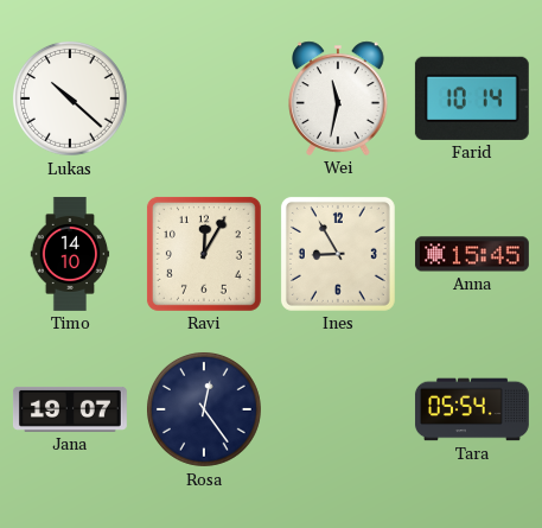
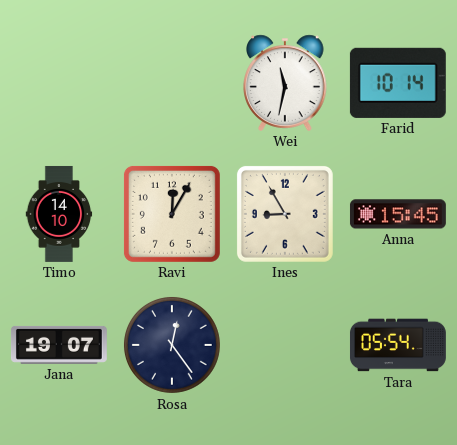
Lukas: 10:22 -> none (70, 98)
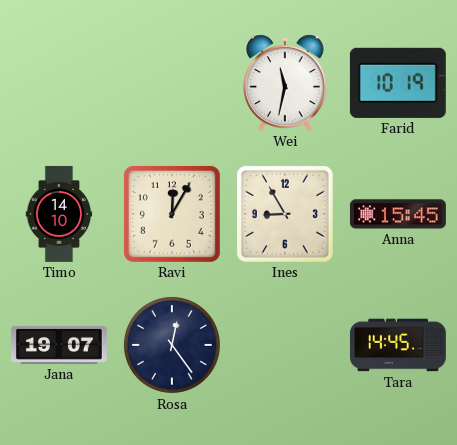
Farid: 10:14 -> 10:19 (398, 83)
Tara: 05:54 -> 14:45 (398, 345)
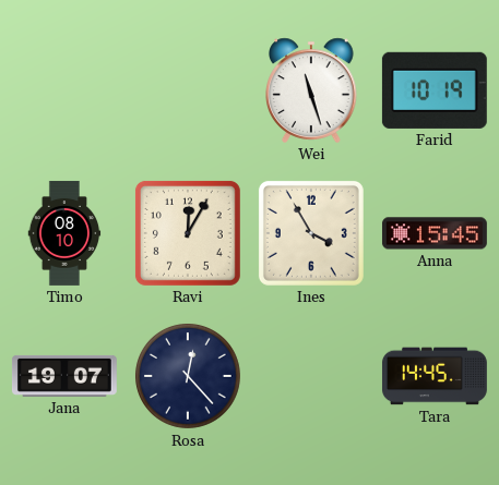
Wei: 11:32 -> 11:27 (311, 90)
Timo: 14:10 -> 08:10 (64, 233)
Ines: 8:55 -> 3:55 (311, 233)
Rosa: 12:24 -> 12:23 (188, 376)
